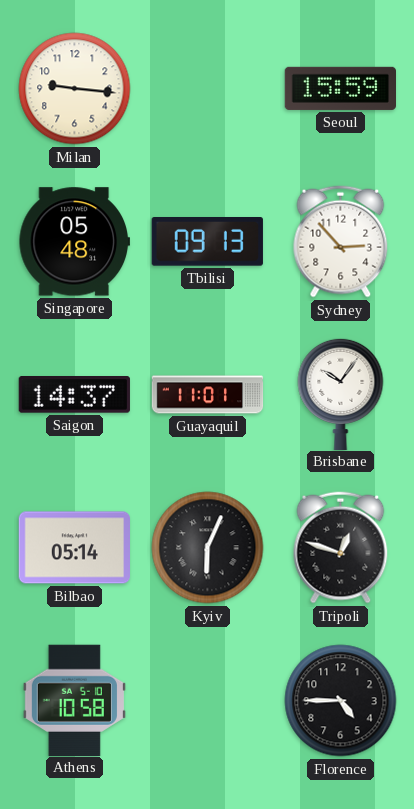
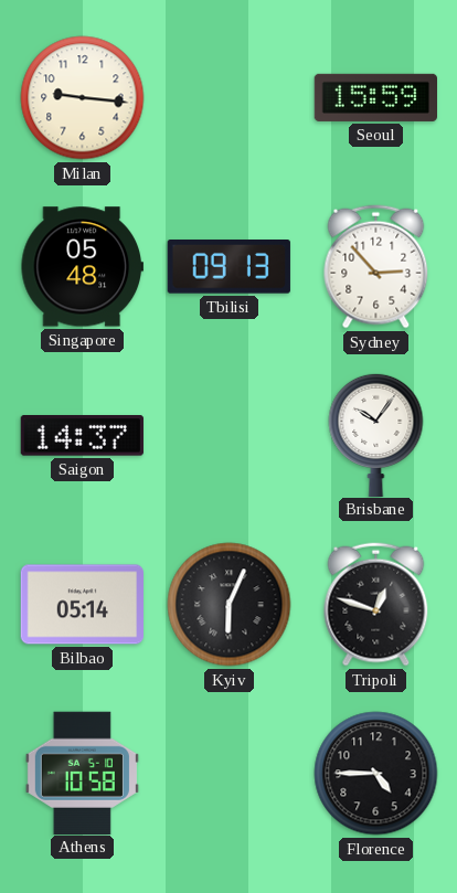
Guayaquil: 11:01 -> none (208, 395)
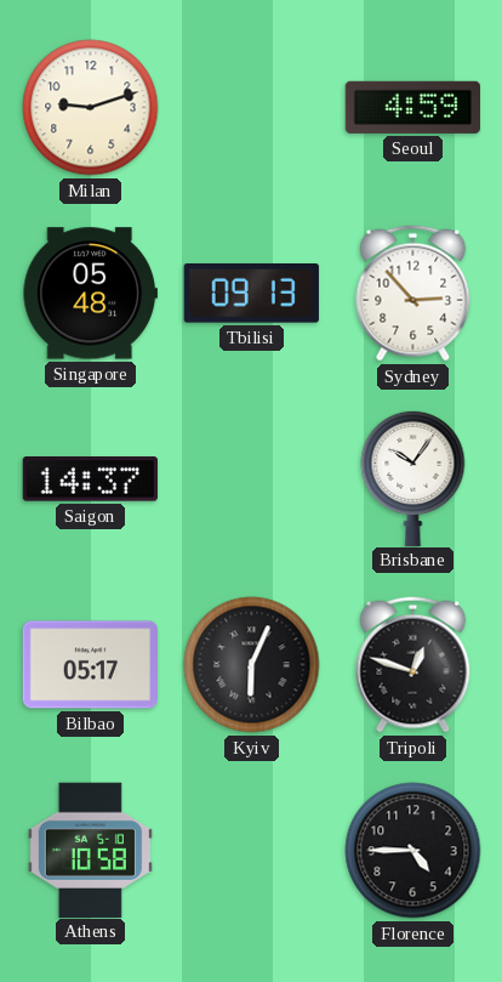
Milan: 9:16 -> 9:12 (91, 108)
Seoul: 15:59 -> 4:59 (412, 107)
Bilbao: 05:14 -> 05:17 (90, 665)
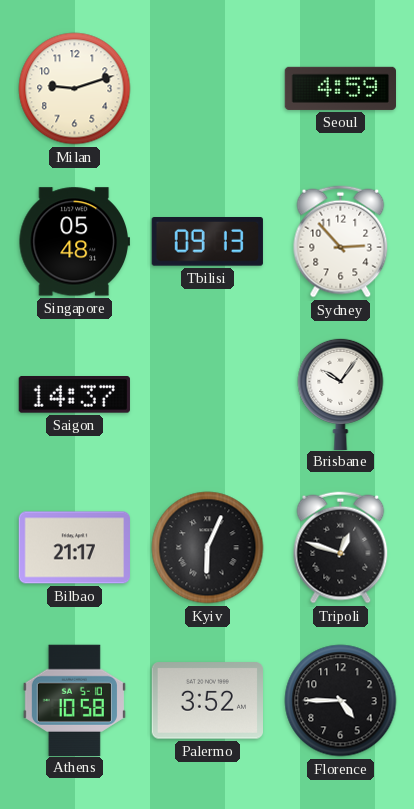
Bilbao: 05:17 -> 21:17 (74, 548)
Palermo: none -> 3:52 (207, 701)
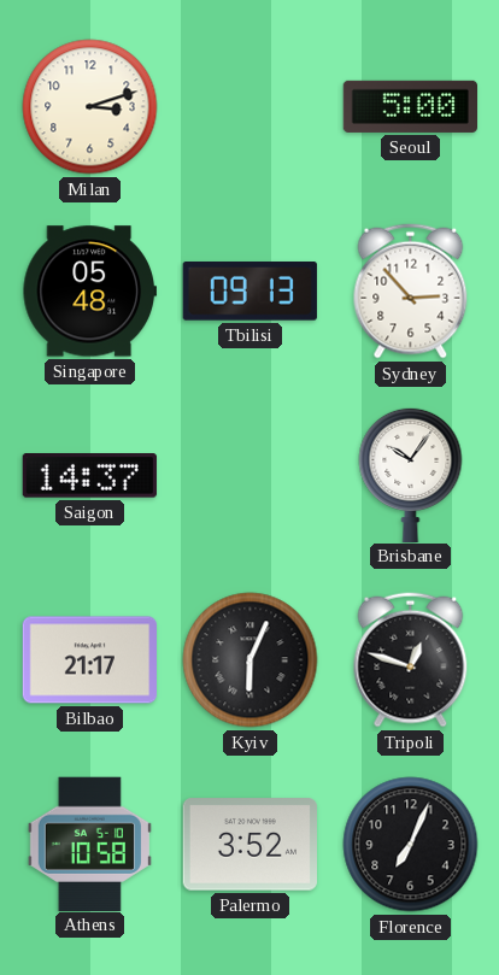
Milan: 9:12 -> 3:12 (90, 107)
Seoul: 4:59 -> 5:00 (410, 106)
Florence: 4:45 -> 7:04 (411, 845)
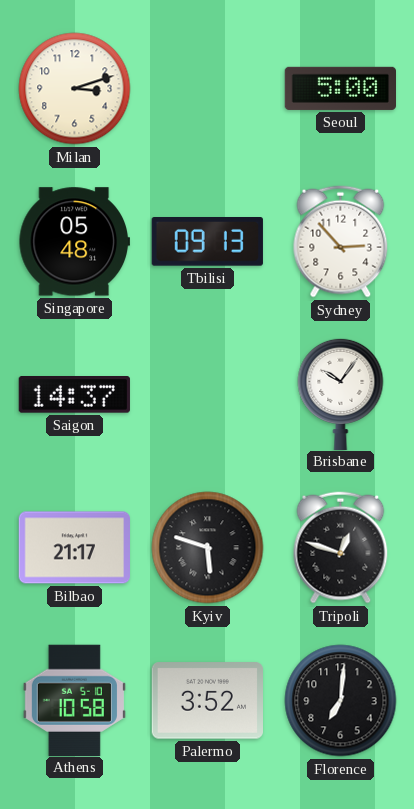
Kyiv: 6:04 -> 5:48 (208, 548)
Florence: 7:04 -> 7:01 (341, 701)
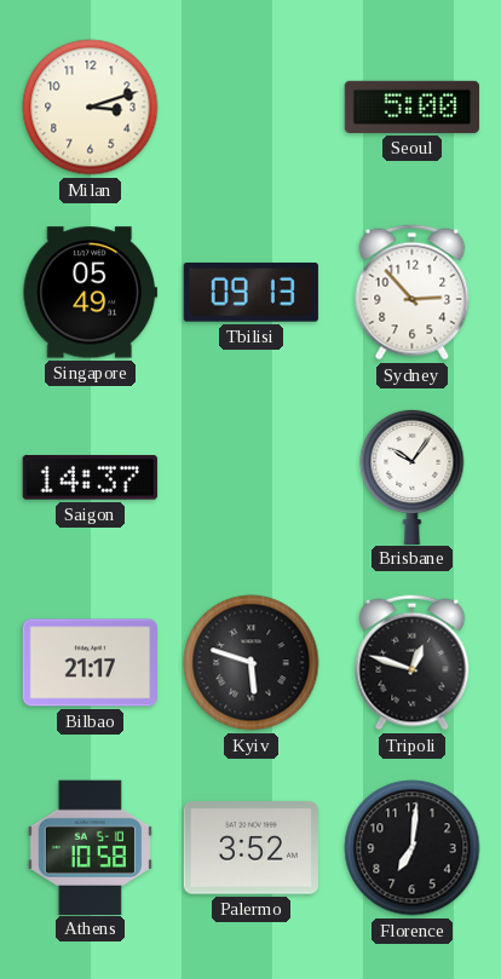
Singapore: 05:48 -> 05:49 (90, 293)
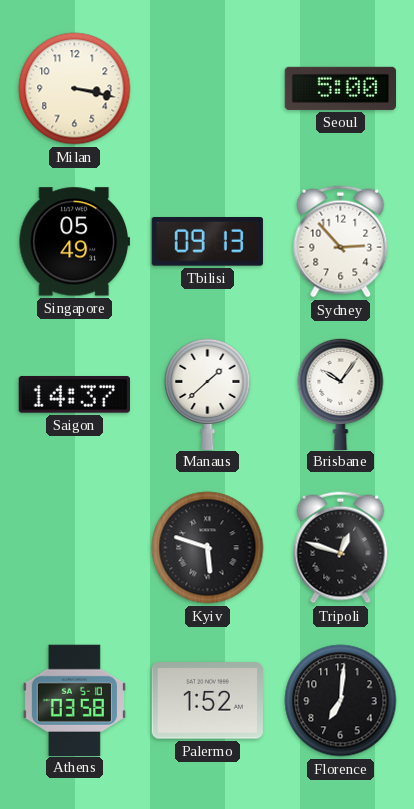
Milan: 3:12 -> 3:17 (75, 89)
Manaus: none -> 1:38 (208, 393)
Bilbao: 21:17 -> none (90, 663)
Athens: 10:58 -> 03:58 (74, 700)
Palermo: 3:52 -> 1:52 (207, 701)
